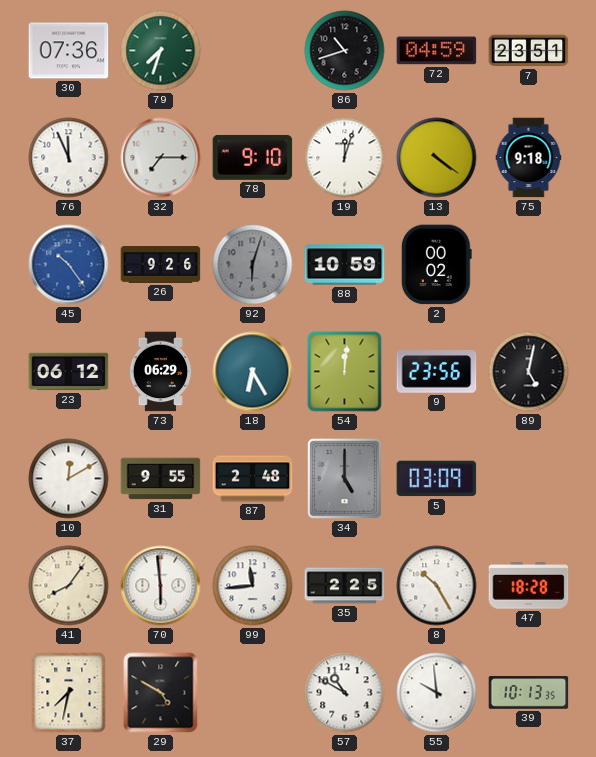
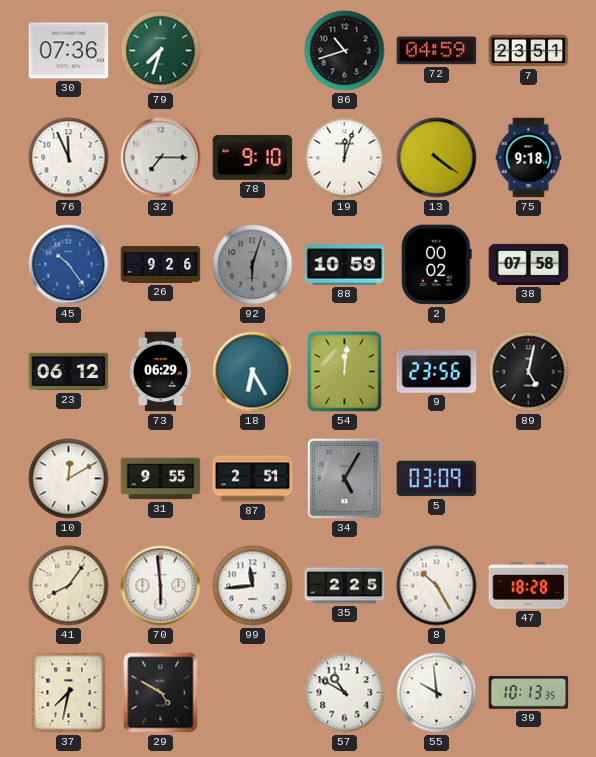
38: none -> 07:58 (529, 264)
87: 2:48 -> 2:51 (253, 479)
34: 5:00 -> 5:05 (345, 479)
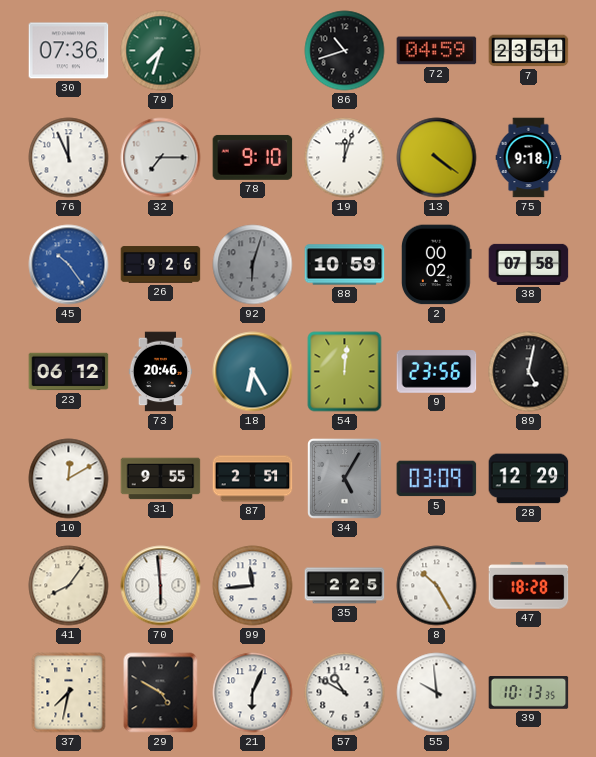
73: 06:29 -> 20:46 (161, 372)
28: none -> 12:29 (529, 479)
21: none -> 6:04 (253, 693)
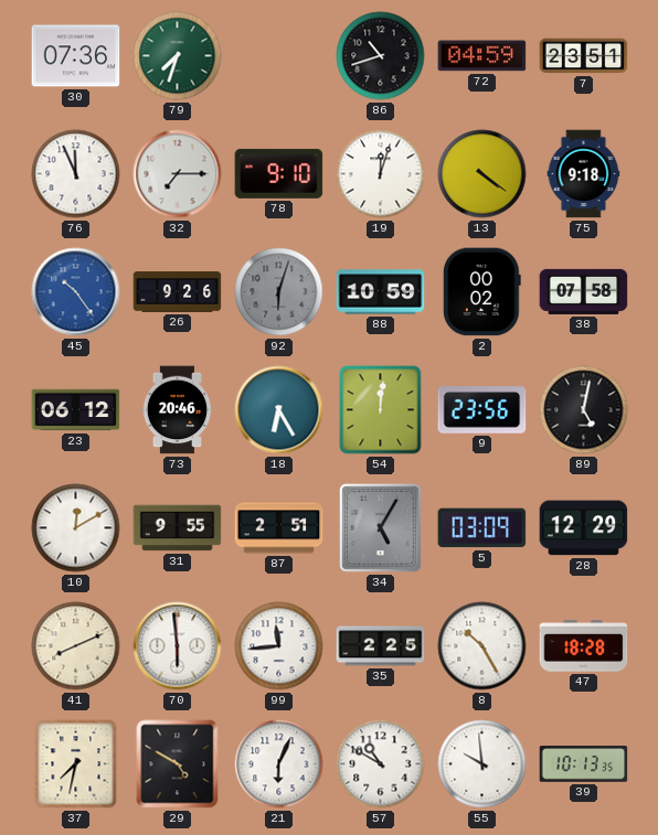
41: 8:06 -> 8:11 (76, 646)
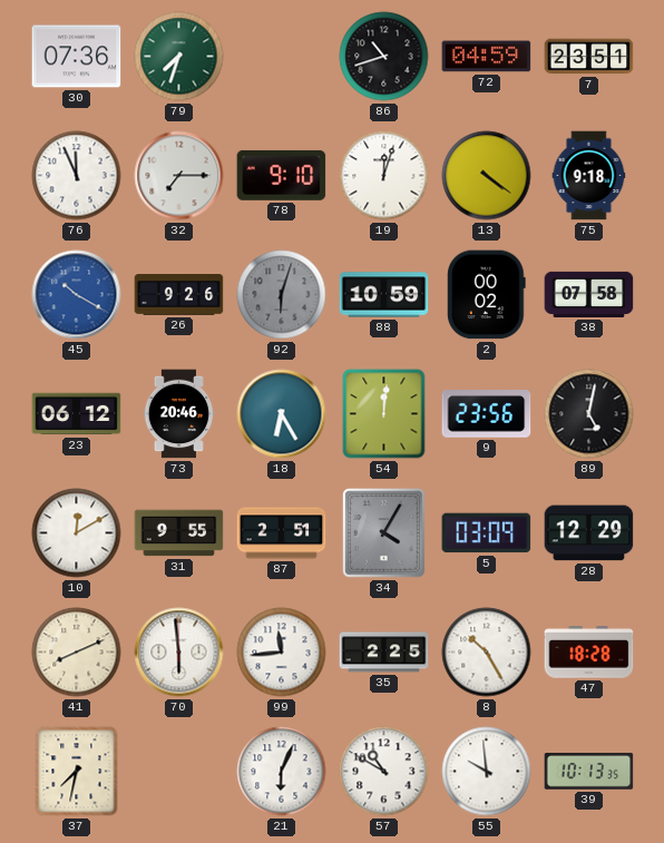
45: 10:24 -> 10:20 (77, 295)
34: 5:05 -> 4:05 (384, 533)
29: 4:50 -> none (178, 764)
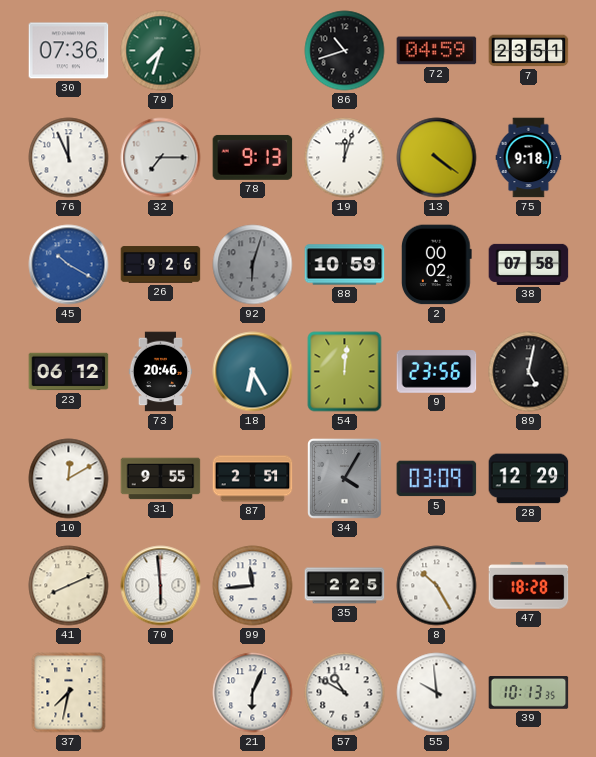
78: 9:10 -> 9:13 (253, 157)
